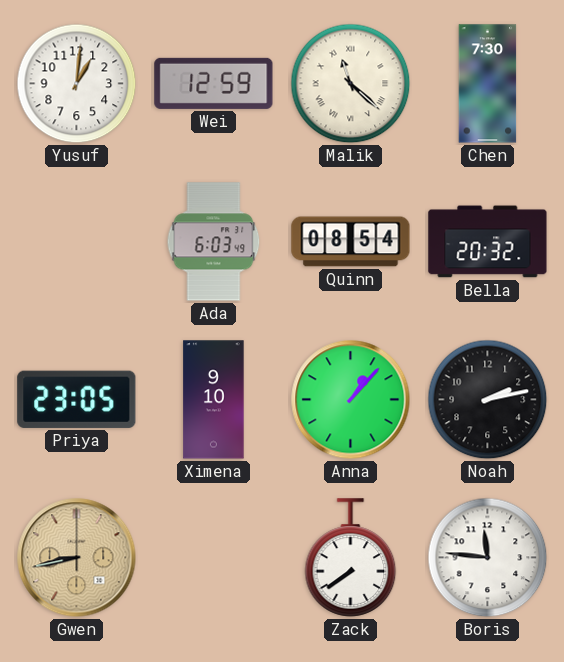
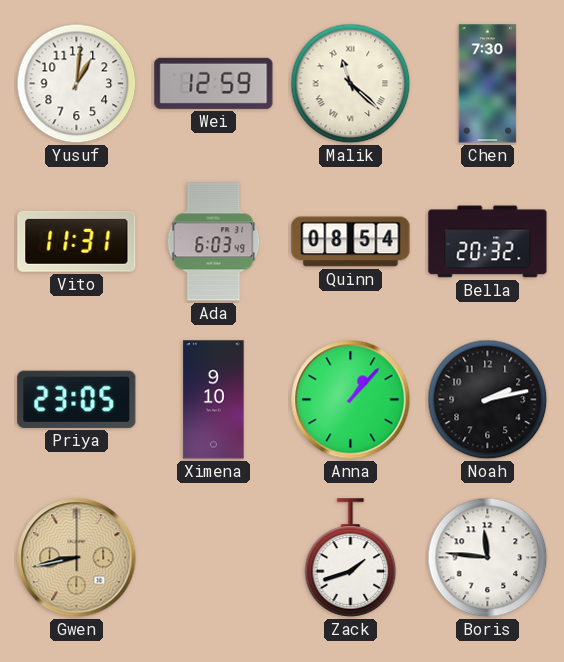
Vito: none -> 11:31 (77, 241)
Zack: 7:39 -> 1:42 (351, 558)
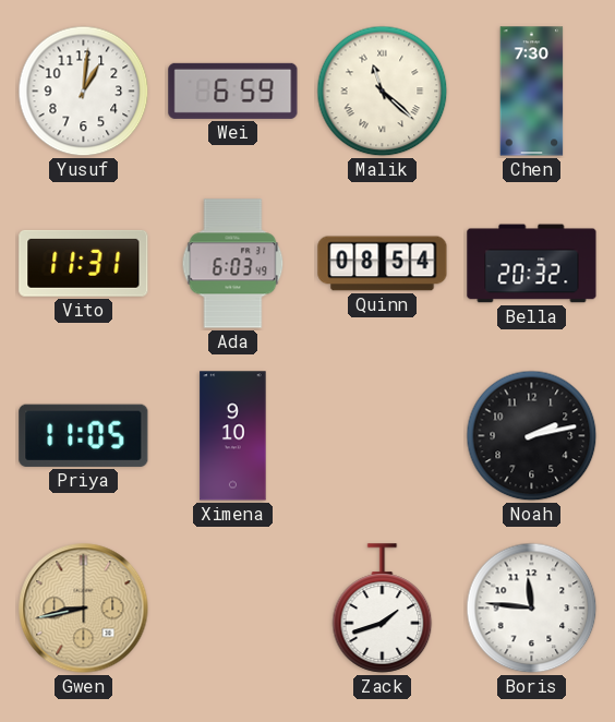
Wei: 12:59 -> 6:59 (233, 91)
Priya: 23:05 -> 11:05 (84, 435)
Anna: 1:07 -> none (351, 400)
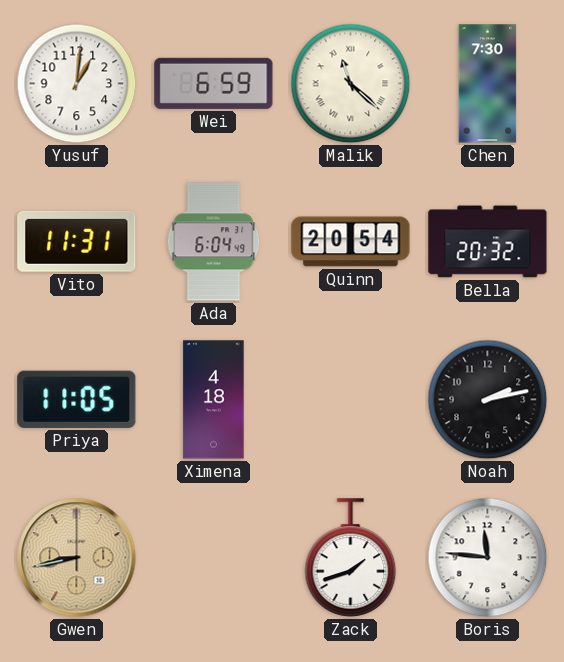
Ada: 6:03 -> 6:04 (214, 242)
Quinn: 08:54 -> 20:54 (351, 242)
Ximena: 9:10 -> 4:18 (214, 400)
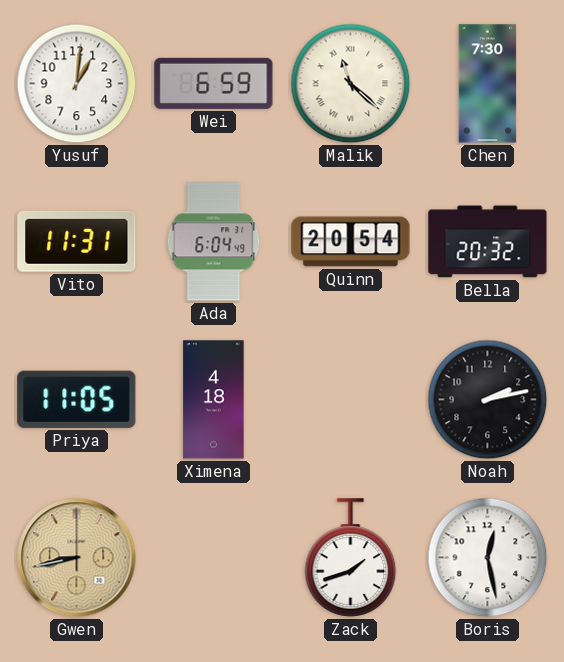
Boris: 11:46 -> 12:28 (488, 558)
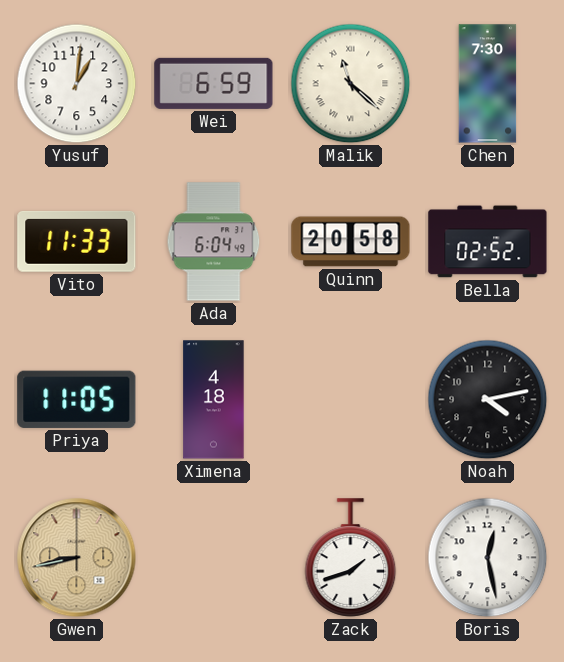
Vito: 11:31 -> 11:33 (77, 241)
Quinn: 20:54 -> 20:58 (351, 242)
Bella: 20:32 -> 02:52 (488, 242)
Noah: 2:13 -> 4:13 (488, 400)
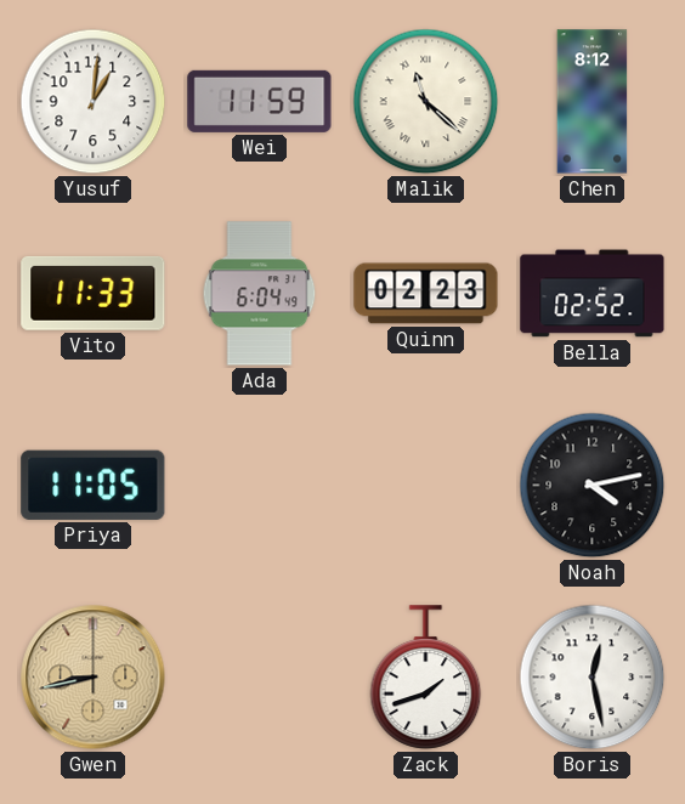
Wei: 6:59 -> 11:59 (260, 101)
Chen: 7:30 -> 8:12 (593, 102)
Quinn: 20:58 -> 02:23 (426, 294)
Ximena: 4:18 -> none (214, 400)
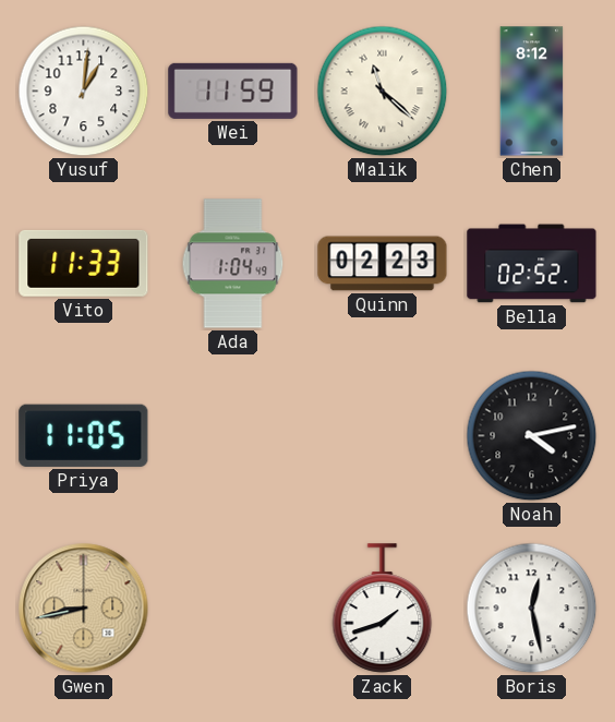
Ada: 6:04 -> 1:04 (233, 264)
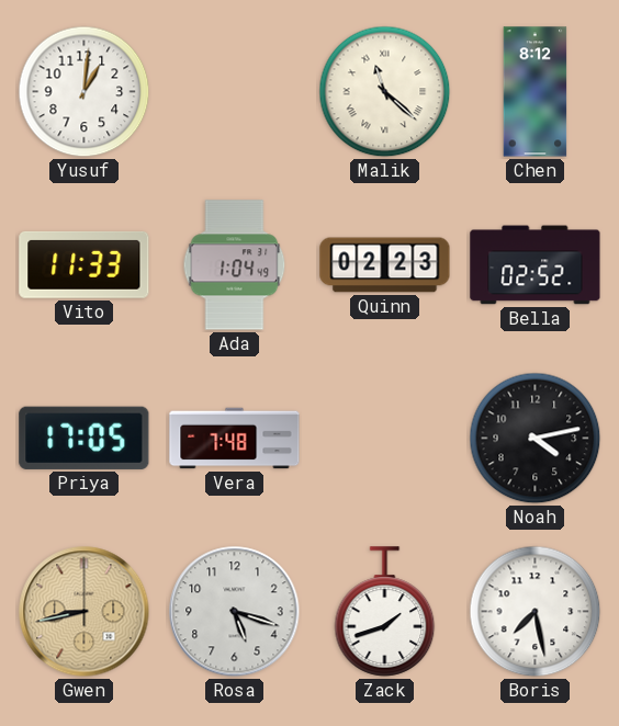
Wei: 11:59 -> none (233, 91)
Priya: 11:05 -> 17:05 (85, 438)
Vera: none -> 7:48 (235, 439)
Rosa: none -> 5:18 (235, 612)
Boris: 12:28 -> 7:28 (536, 612)
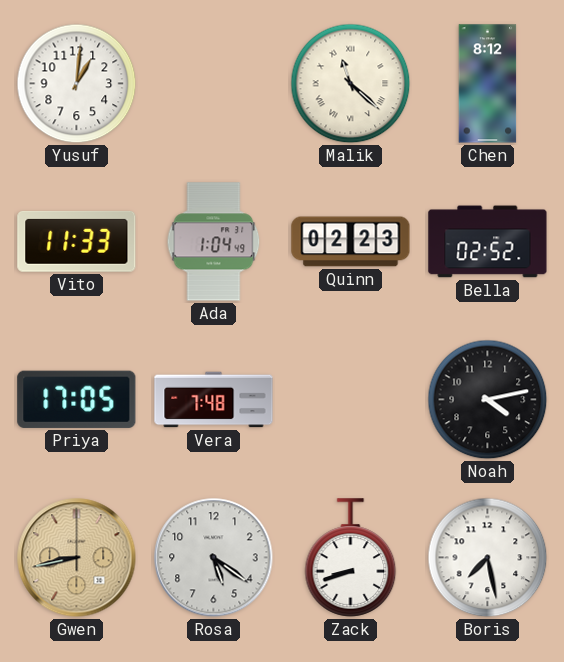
Rosa: 5:18 -> 5:21 (214, 558)
Zack: 1:42 -> 8:42 (351, 558)
